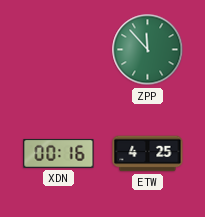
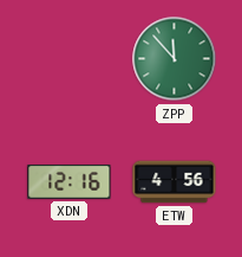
XDN: 00:16 -> 12:16 (70, 181)
ETW: 4:25 -> 4:56 (175, 182)
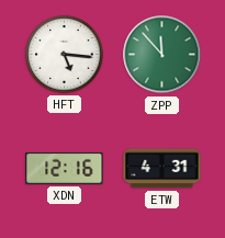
HFT: none -> 5:16 (65, 55)
ETW: 4:56 -> 4:31 (162, 169)
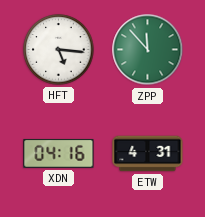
XDN: 12:16 -> 04:16 (59, 153)
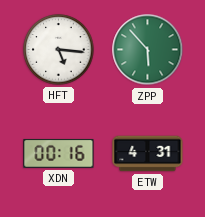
ZPP: 11:53 -> 5:53 (148, 50)
XDN: 04:16 -> 00:16 (59, 153)
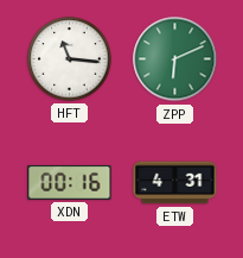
HFT: 5:16 -> 11:16 (70, 59)
ZPP: 5:53 -> 6:11 (175, 59)
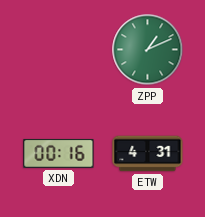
HFT: 11:16 -> none (70, 59)
ZPP: 6:11 -> 1:11 (148, 50)
